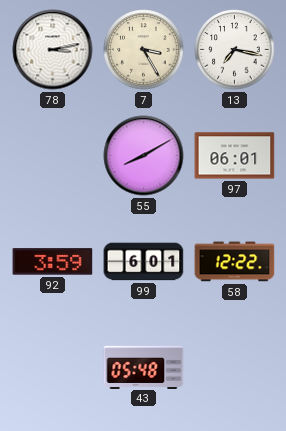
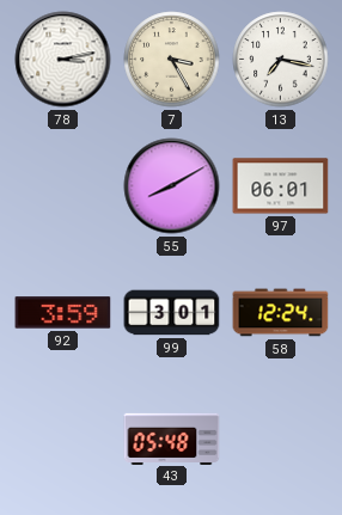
99: 6:01 -> 3:01 (172, 313)
58: 12:22 -> 12:24 (281, 313)
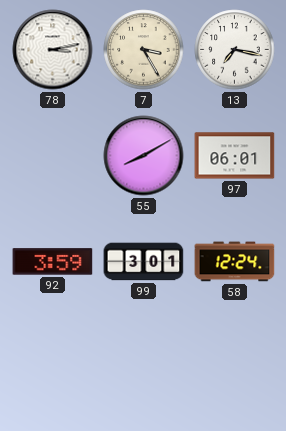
43: 05:48 -> none (172, 439)
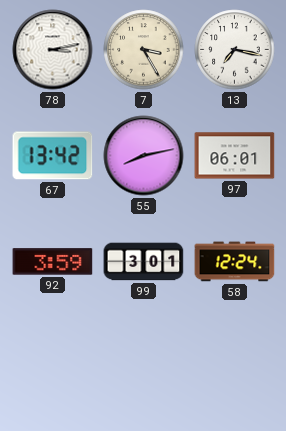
67: none -> 13:42 (53, 156)
55: 8:10 -> 8:13 (144, 156)
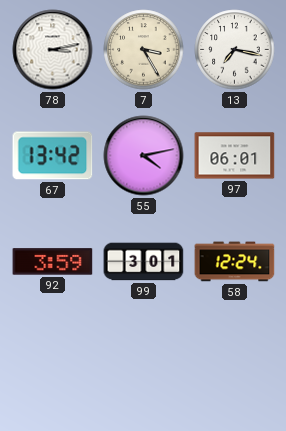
55: 8:13 -> 4:13 (144, 156)
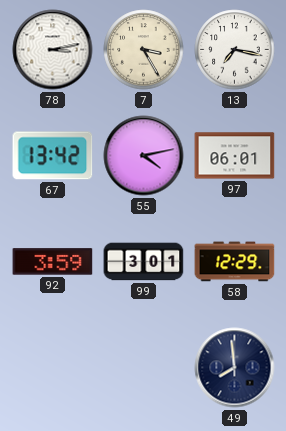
58: 12:24 -> 12:29 (235, 262)
49: none -> 7:59 (235, 368)
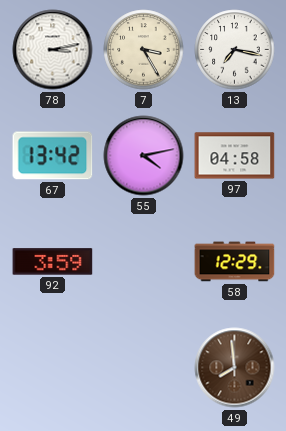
97: 06:01 -> 04:58 (235, 156)
99: 3:01 -> none (144, 262)
49 dial: navy -> brown (235, 368)
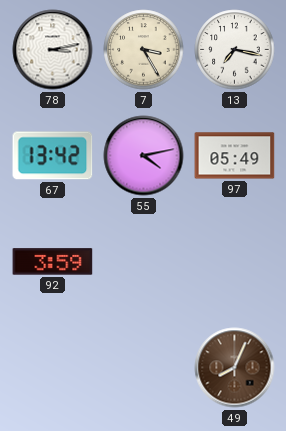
97: 04:58 -> 05:49 (235, 156)
58: 12:29 -> none (235, 262)
49: 7:59 -> 8:04 (235, 368)
